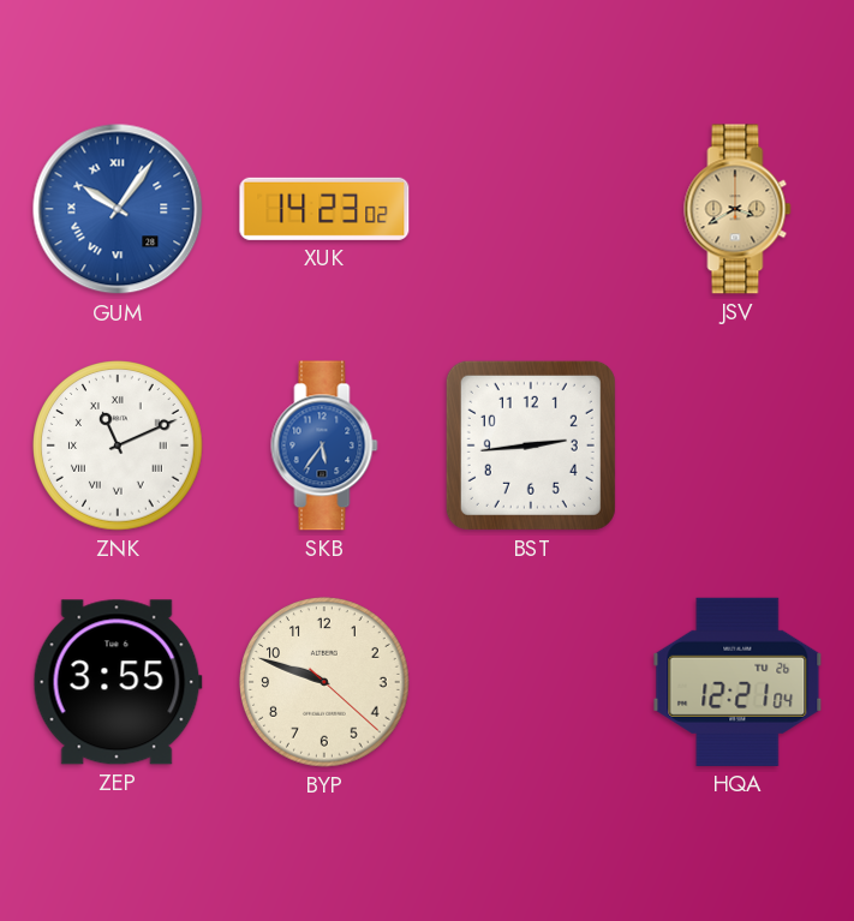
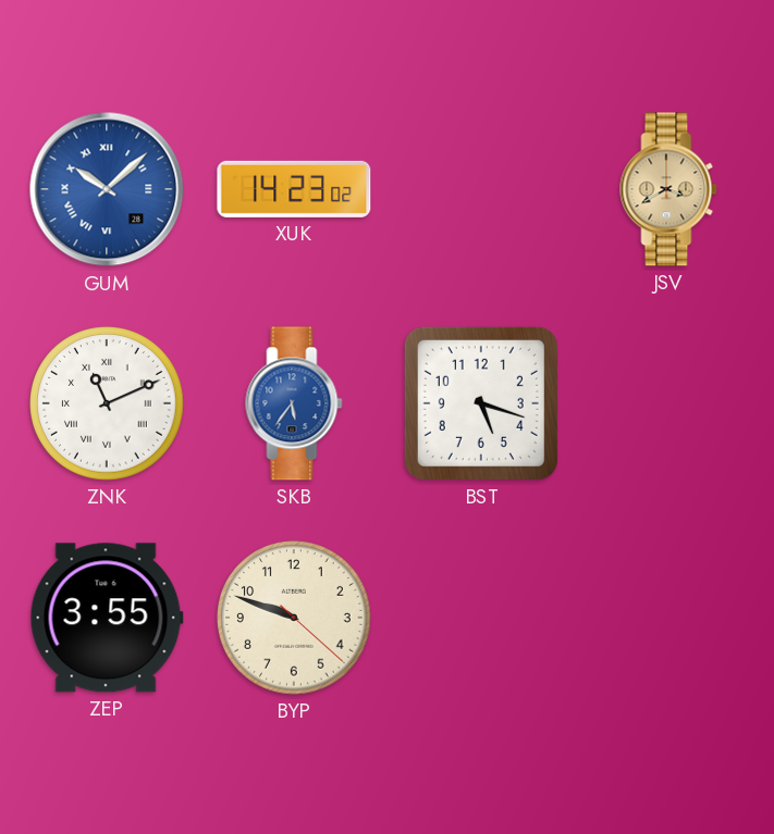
GUM: 10:06 -> 10:08 (107, 189)
BST: 2:44 -> 5:18 (481, 403)
HQA: 12:21 -> none (737, 682)
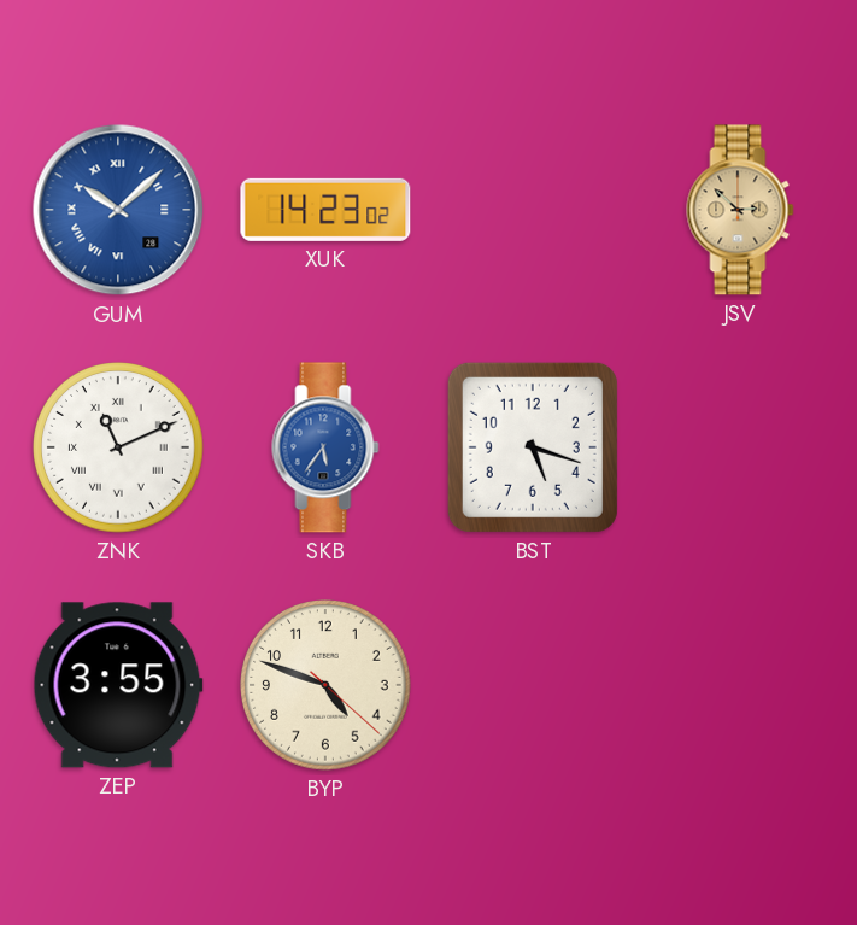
JSV: 3:40 -> 2:52 (740, 210)
BYP: 9:48 -> 4:48 (325, 685)
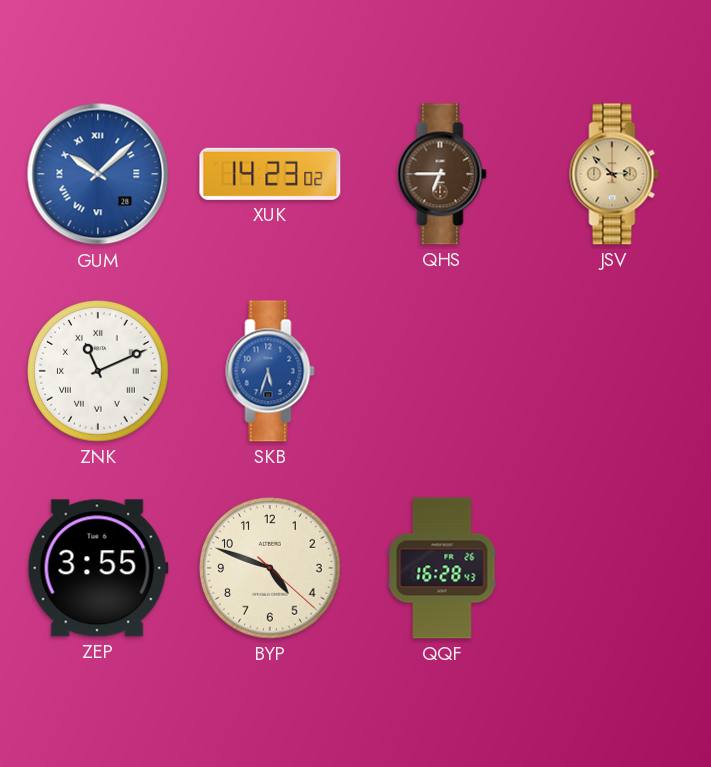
QHS: none -> 6:45 (442, 174)
SKB: 5:36 -> 5:33 (270, 371)
BST: 5:18 -> none (533, 447)
QQF: none -> 16:28 (442, 568)
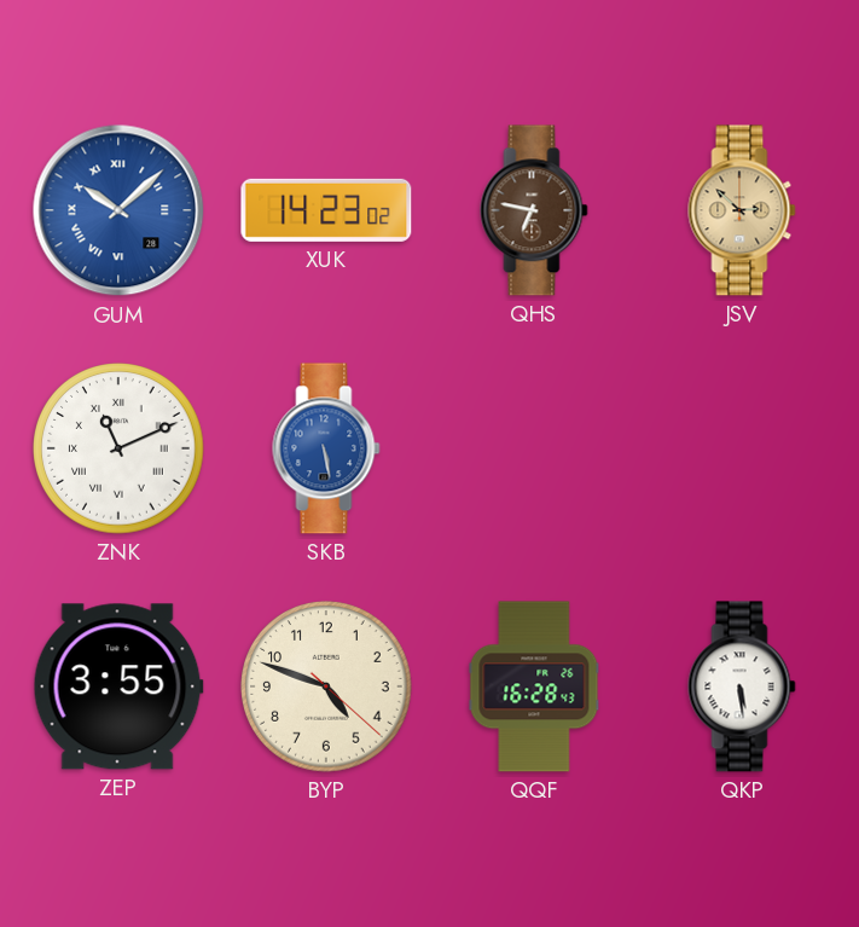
QHS: 6:45 -> 6:47 (534, 210)
SKB: 5:33 -> 5:28 (326, 448)
QKP: none -> 5:29 (742, 686)
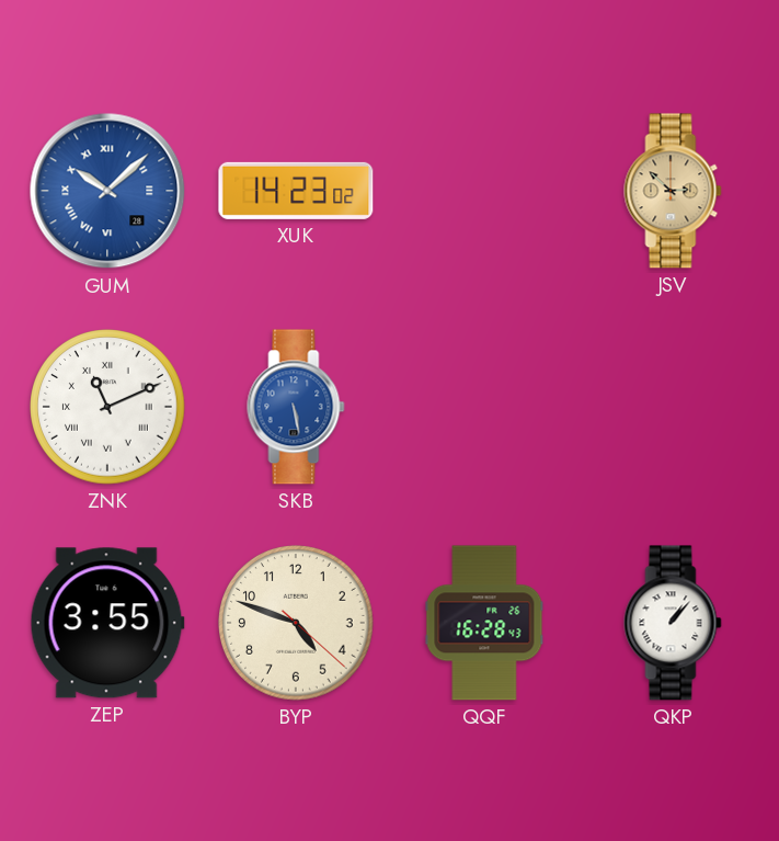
QHS: 6:47 -> none (534, 210)
QKP: 5:29 -> 1:07 (673, 623)
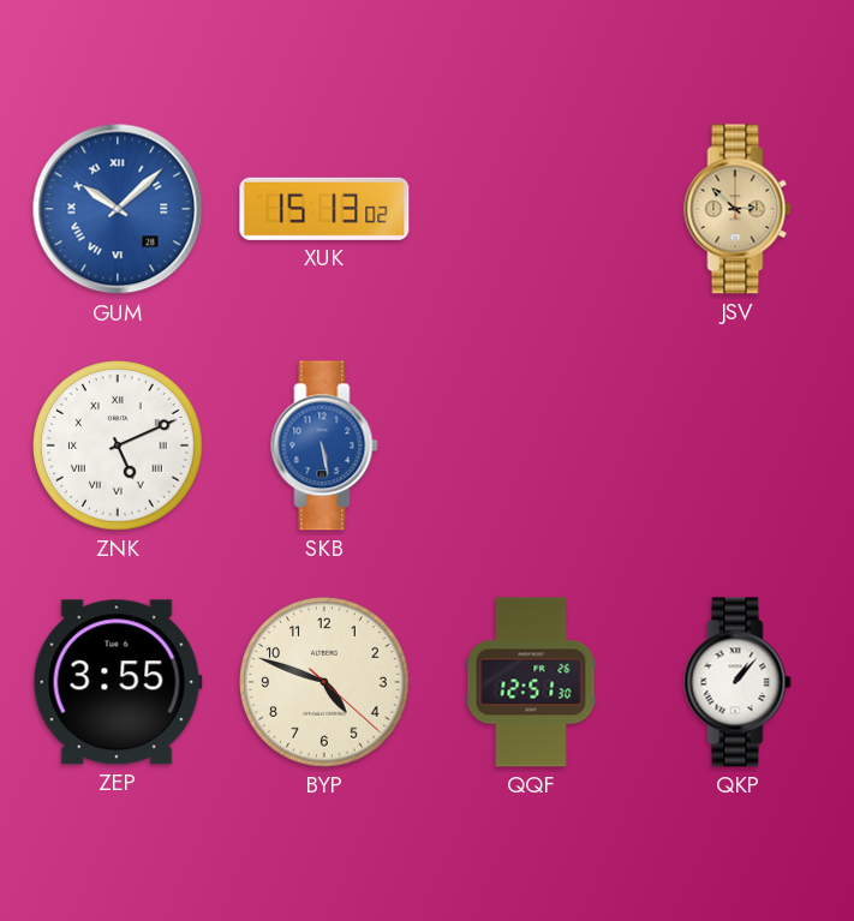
XUK: 14:23 -> 15:13 (324, 209)
ZNK: 11:11 -> 5:11 (118, 445)
QQF: 16:28 -> 12:51 (531, 682)
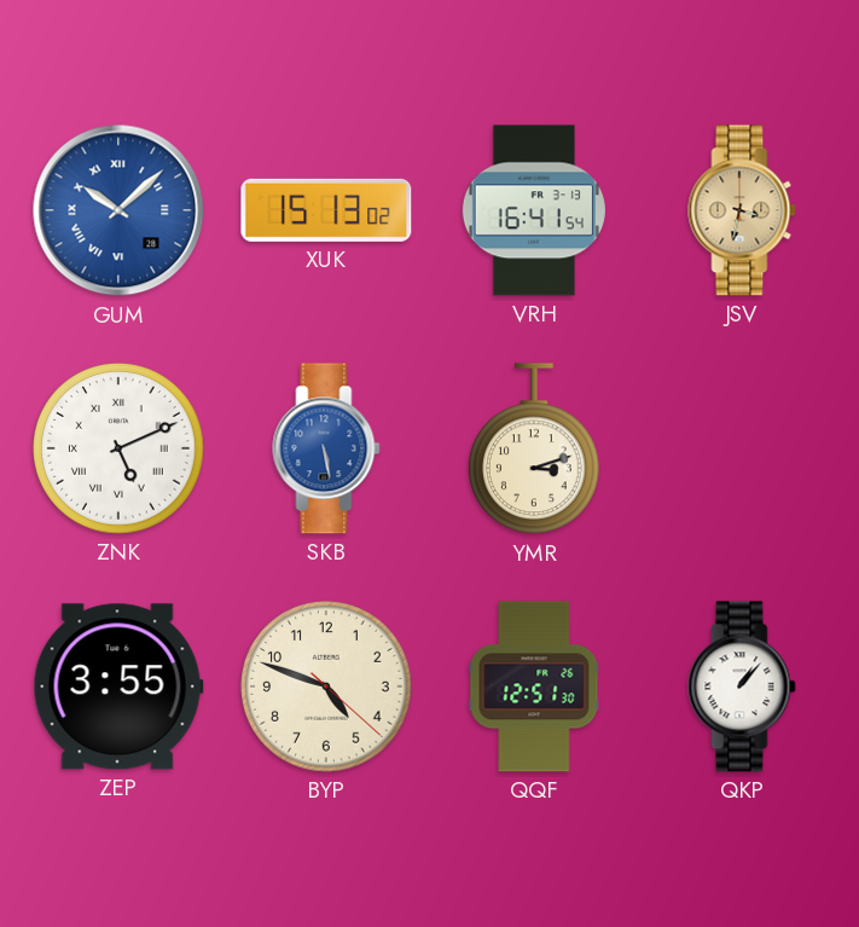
VRH: none -> 16:41 (534, 210)
JSV: 2:52 -> 3:32 (742, 210)
YMR: none -> 3:12 (535, 450)
